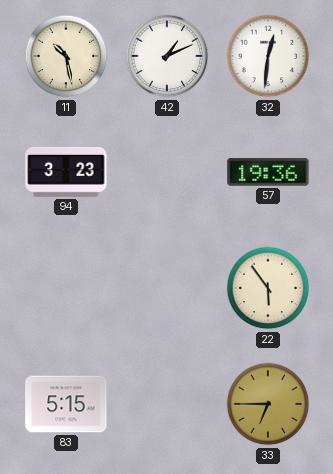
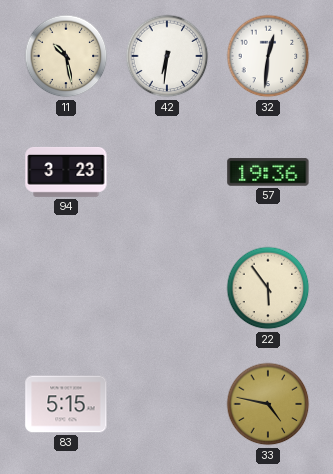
42: 1:11 -> 6:31 (167, 56)
33: 6:45 -> 4:47 (268, 404)
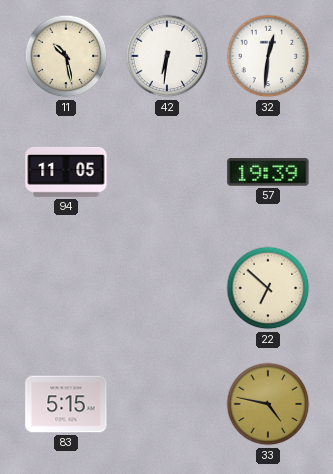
94: 3:23 -> 11:05 (66, 172)
57: 19:36 -> 19:39 (268, 172)
22: 5:54 -> 6:52 (268, 288)
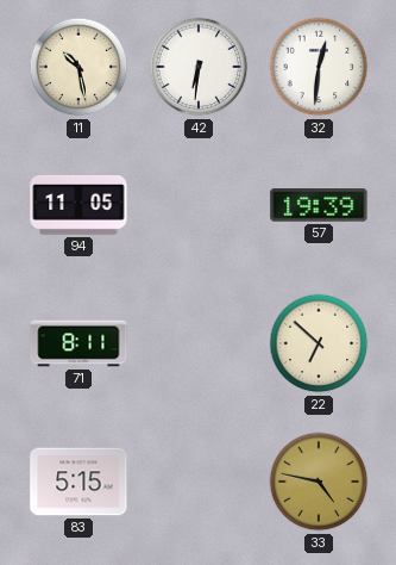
71: none -> 8:11 (78, 343)
